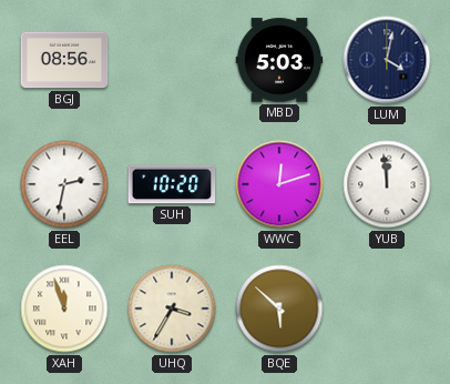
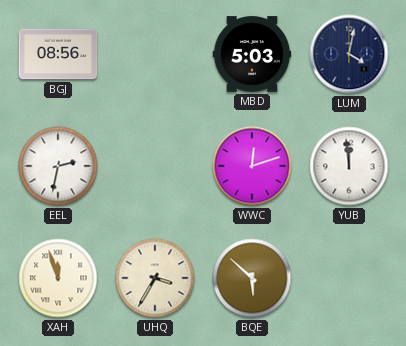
SUH: 10:20 -> none (172, 184)
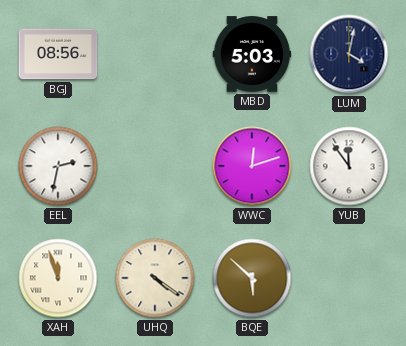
YUB: 11:59 -> 11:54 (349, 166)
UHQ: 3:35 -> 4:21 (155, 278)
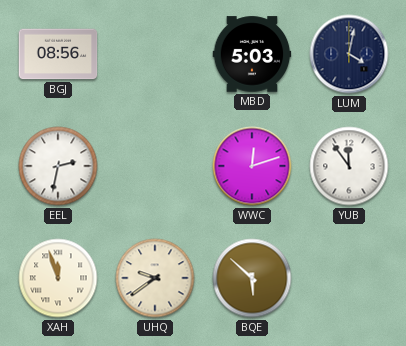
UHQ: 4:21 -> 9:39 (155, 278)
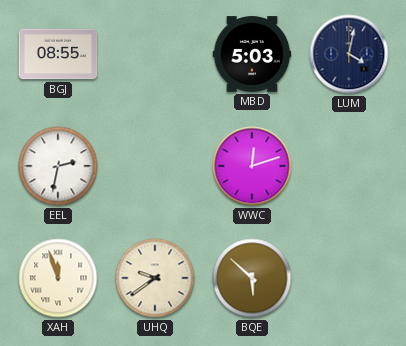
BGJ: 08:56 -> 08:55 (58, 54)
YUB: 11:54 -> none (349, 166)
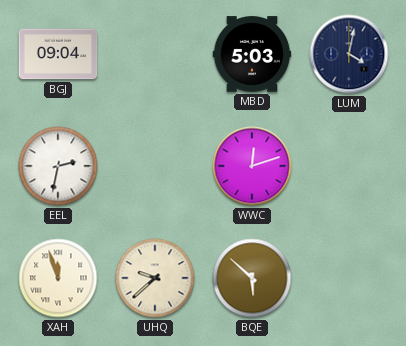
BGJ: 08:55 -> 09:04 (58, 54)
UHQ: 9:39 -> 9:38 (155, 278)
